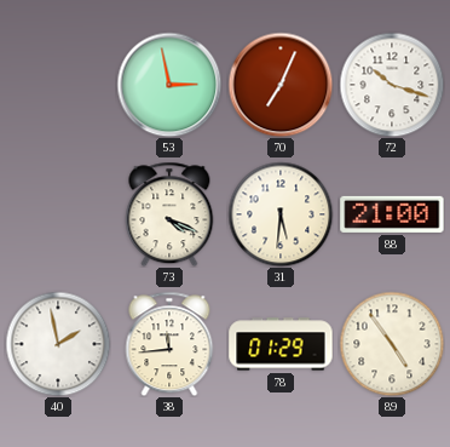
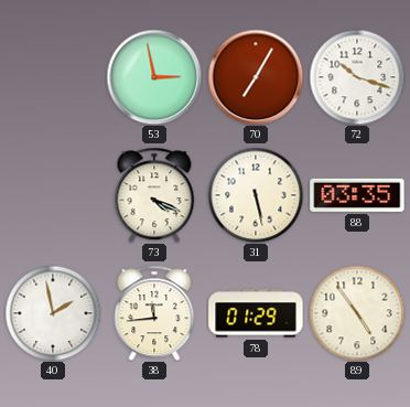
70: 7:04 -> 7:05 (256, 77)
31: 5:31 -> 5:28 (256, 195)
88: 21:00 -> 03:35 (357, 195)
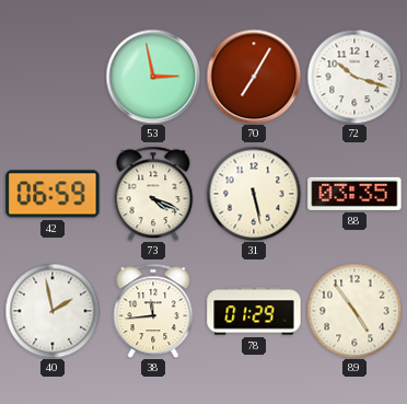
42: none -> 06:59 (53, 194)
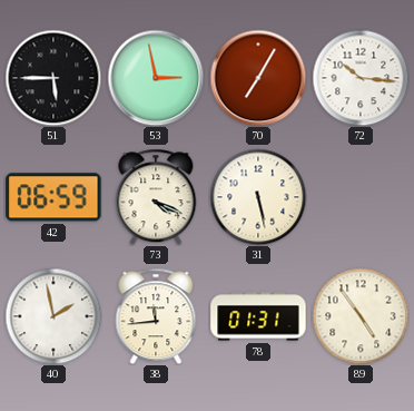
51: none -> 5:45 (53, 78)
72: 10:18 -> 10:16 (361, 78)
88: 03:35 -> none (354, 194)
78: 01:29 -> 01:31 (258, 316)
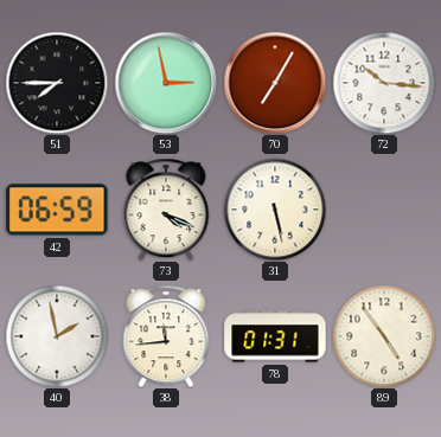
51: 5:45 -> 7:45 (57, 83)
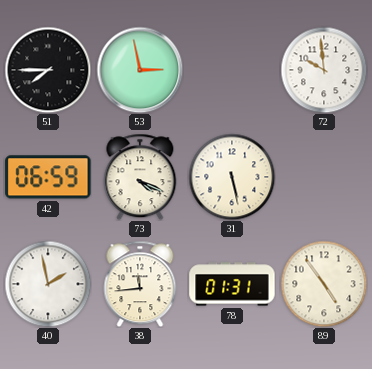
70: 7:05 -> none (275, 83)
72: 10:16 -> 9:59 (324, 70)
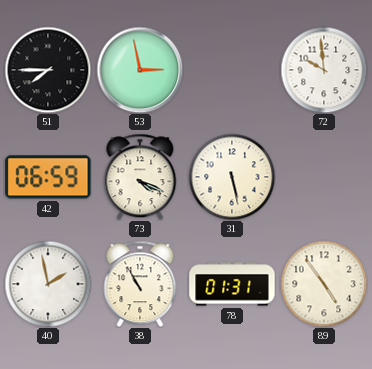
38: 11:44 -> 10:55 (140, 284)
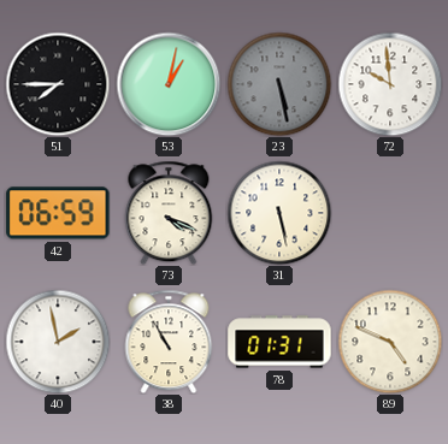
53: 2:58 -> 1:02 (169, 84)
23: none -> 5:28 (279, 84)
89: 4:54 -> 4:49 (390, 342)
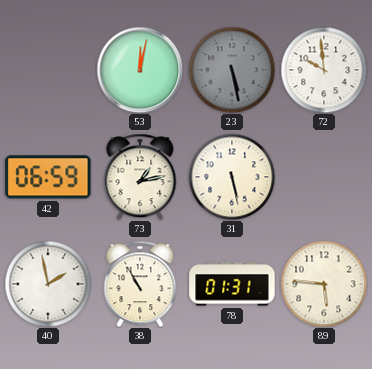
51: 7:45 -> none (58, 84)
53: 1:02 -> 12:02 (140, 70)
73: 4:19 -> 1:13 (140, 177)
89: 4:49 -> 5:46 (324, 284)
